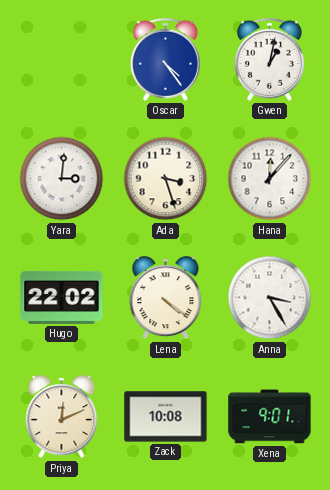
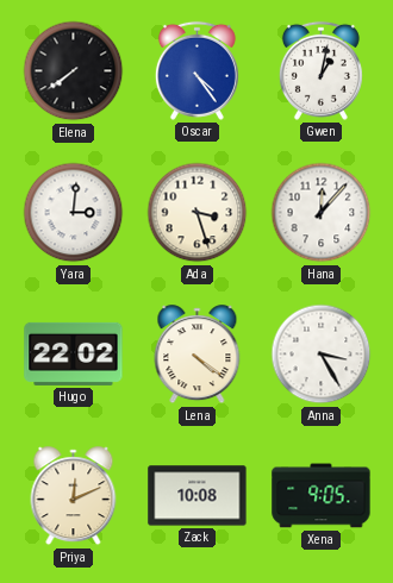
Elena: none -> 7:39 (74, 71)
Xena: 9:01 -> 9:05 (322, 496)
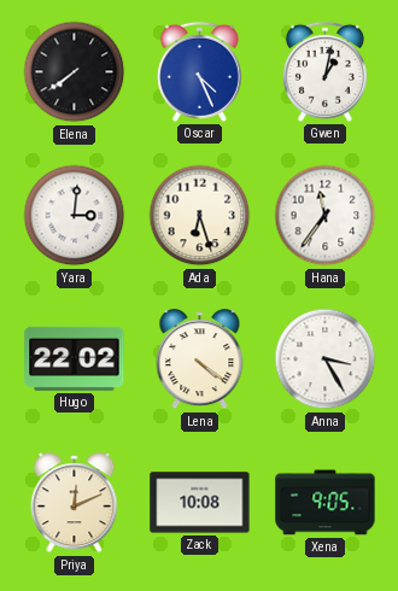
Oscar: 4:24 -> 4:26 (199, 71)
Ada: 3:27 -> 6:27 (200, 216)
Hana: 12:07 -> 11:36 (326, 216)
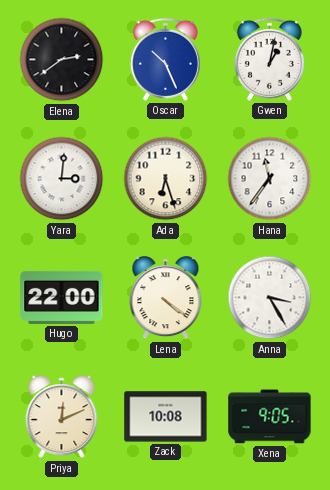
Elena: 7:39 -> 2:39 (62, 60)
Oscar: 4:26 -> 10:26 (165, 59)
Hugo: 22:02 -> 22:00 (62, 297)
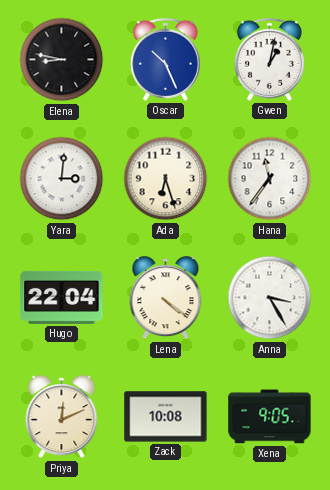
Elena: 2:39 -> 8:47 (62, 60)
Hugo: 22:00 -> 22:04 (62, 297)
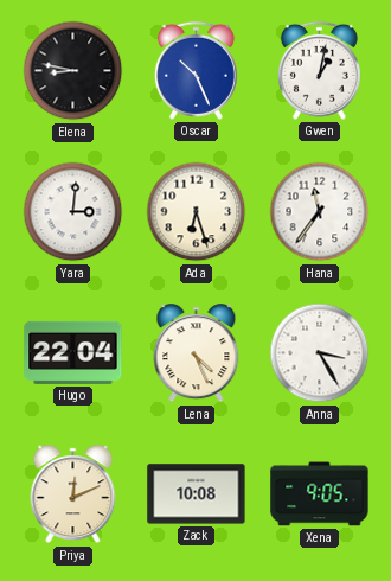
Lena: 4:21 -> 4:26 (197, 353)
